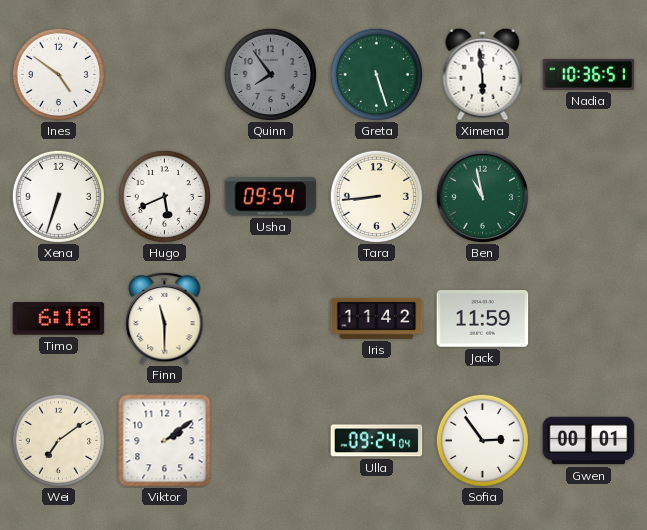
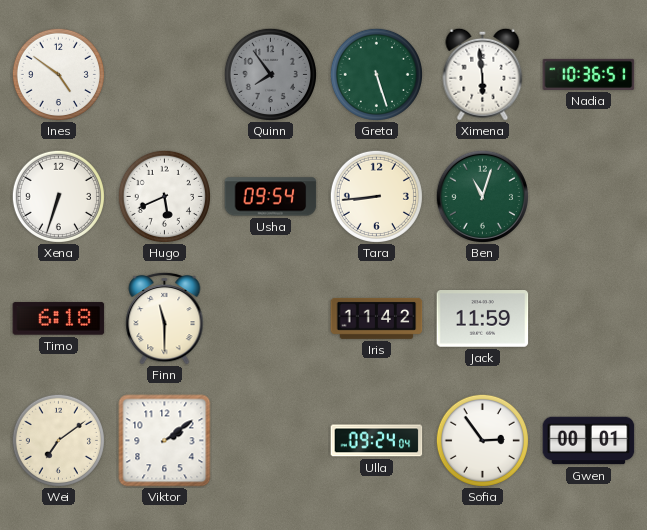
Ben: 10:58 -> 11:03 (482, 196)
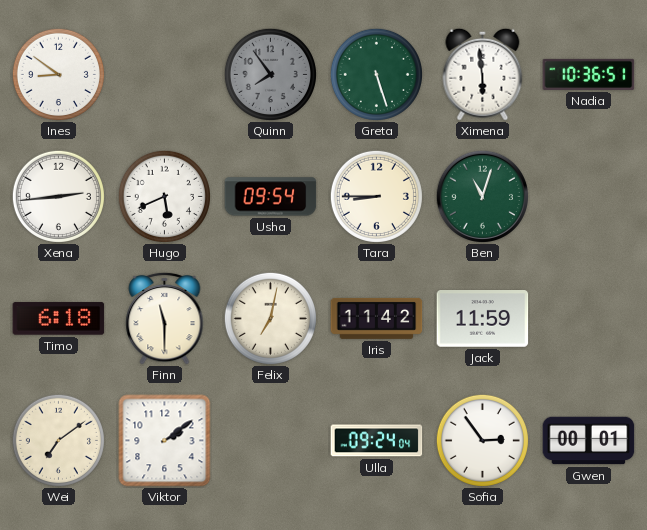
Ines: 4:51 -> 8:51 (58, 74)
Xena: 6:33 -> 2:44 (58, 196)
Tara: 8:44 -> 8:45 (376, 196)
Felix: none -> 7:02 (270, 318)
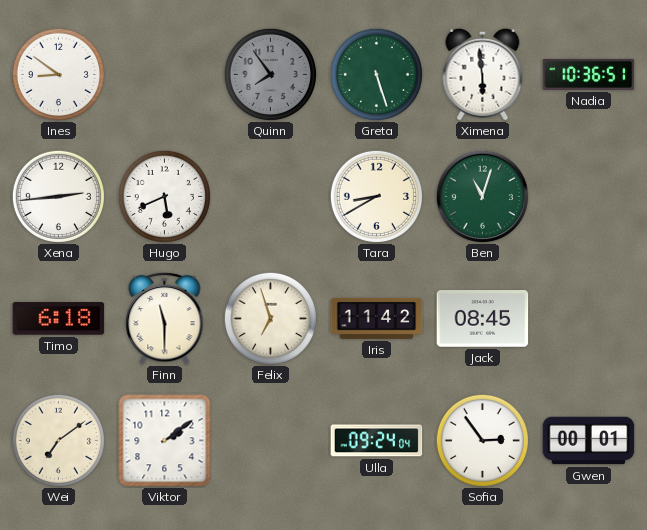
Usha: 09:54 -> none (271, 197)
Tara: 8:45 -> 8:40 (376, 196)
Felix: 7:02 -> 6:57 (270, 318)
Jack: 11:59 -> 08:45 (483, 319)
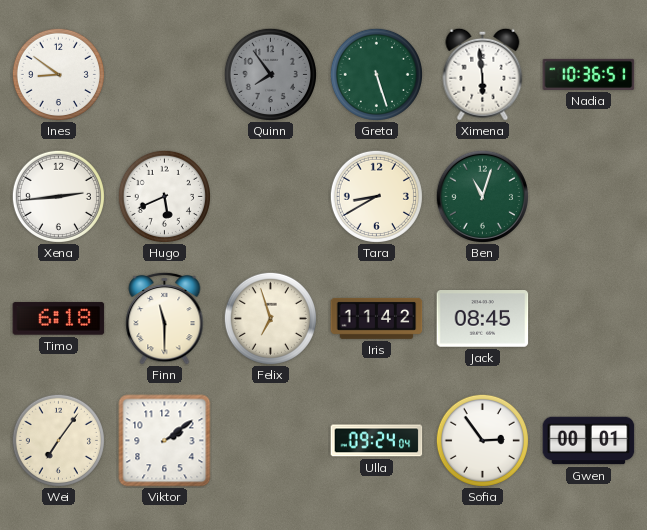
Wei: 7:09 -> 7:06 (58, 440)
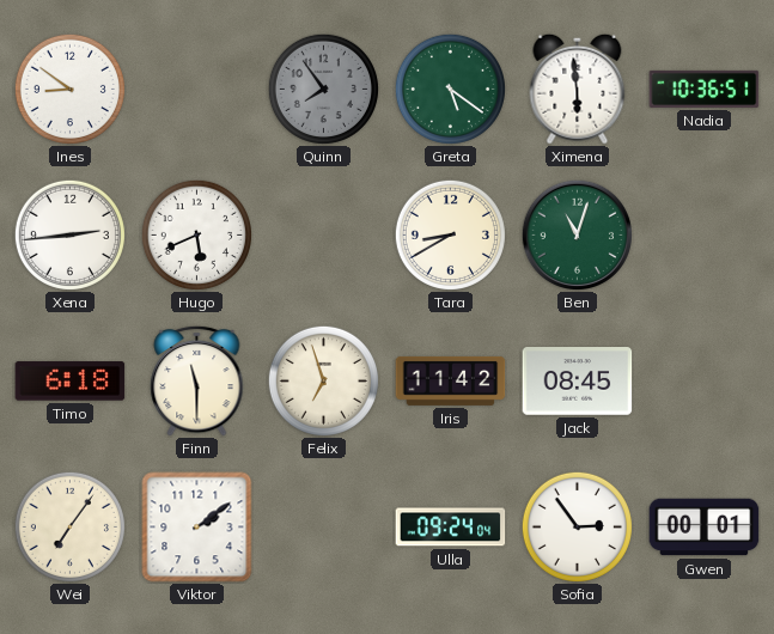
Greta: 5:27 -> 5:21 (450, 89)
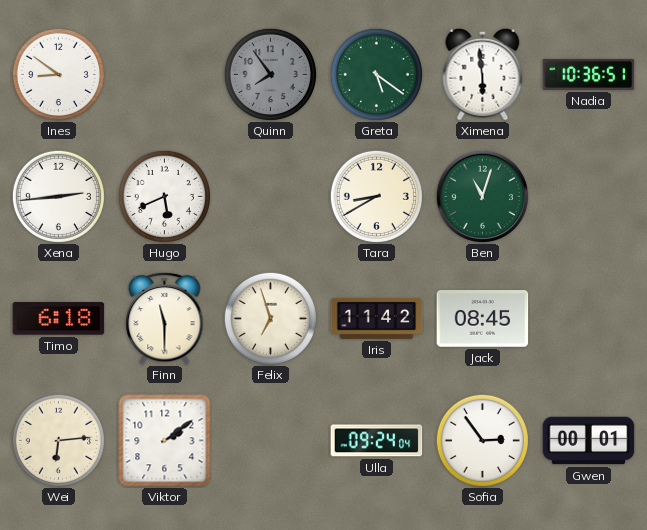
Wei: 7:06 -> 6:14 (58, 440)
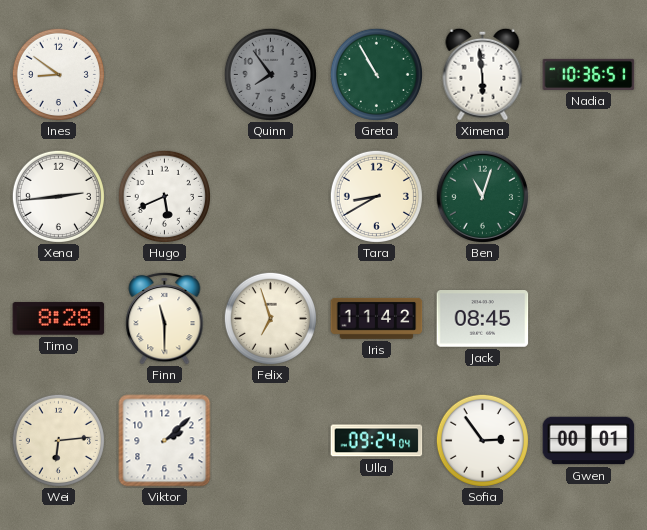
Greta: 5:21 -> 10:55 (376, 74)
Timo: 6:18 -> 8:28 (59, 319)
Viktor: 2:09 -> 2:08 (165, 441)
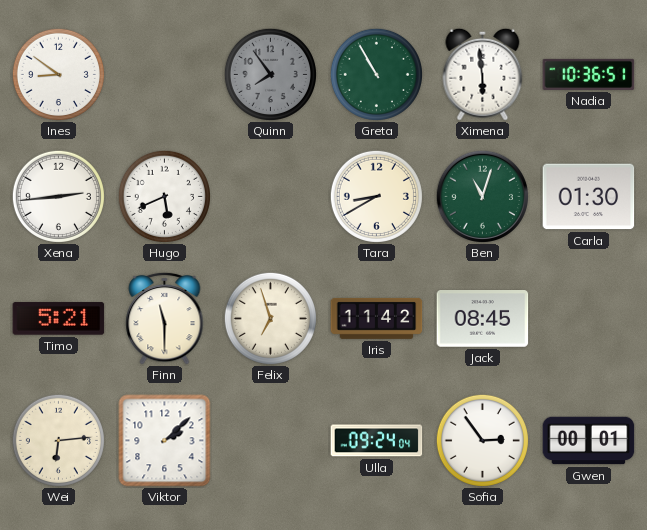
Carla: none -> 01:30 (589, 197)
Timo: 8:28 -> 5:21 (59, 319)
